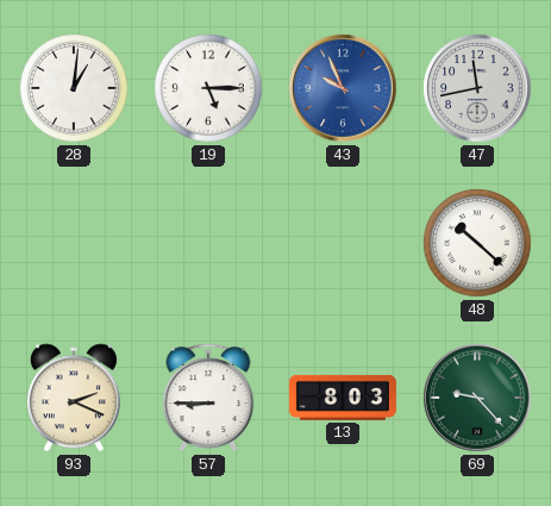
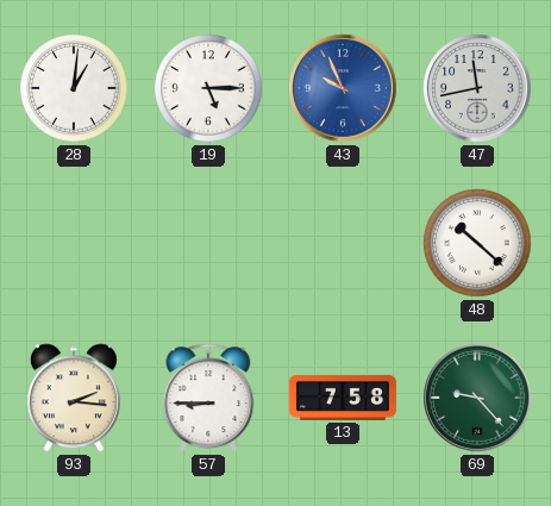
93: 2:19 -> 2:16 (74, 398)
13: 8:03 -> 7:58 (343, 398)
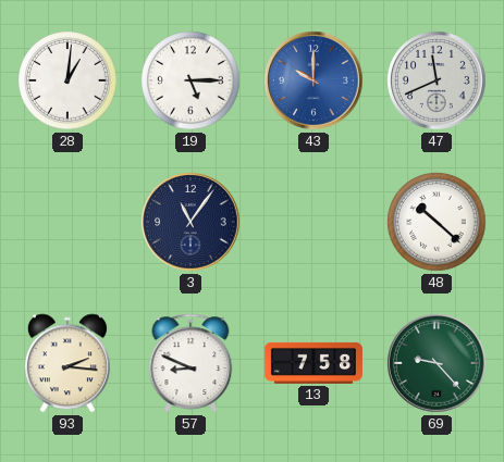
43: 9:56 -> 10:00 (314, 80)
47: 11:43 -> 11:41 (437, 80)
3: none -> 11:06 (190, 222)
57: 8:45 -> 8:49 (190, 363)
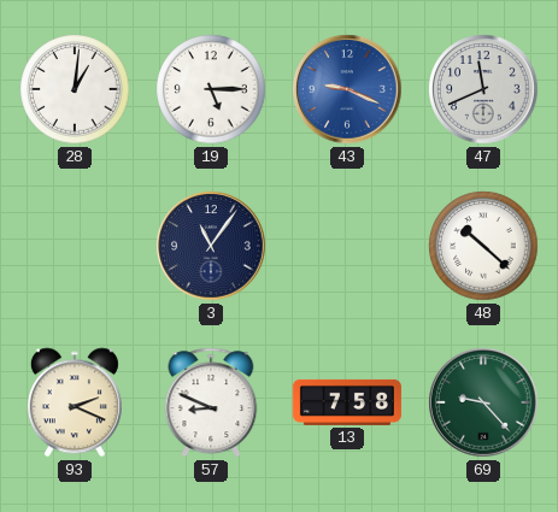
43: 10:00 -> 9:19 (347, 89)
93: 2:16 -> 2:19 (75, 402)
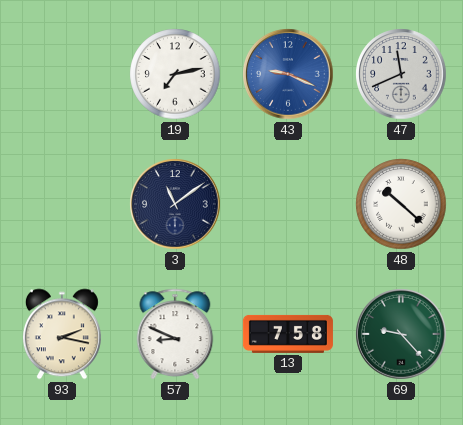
28: 1:01 -> none (75, 89)
19: 5:15 -> 7:13 (175, 74)
3: 11:06 -> 11:09 (175, 204)
93: 2:19 -> 2:17 (62, 334)
